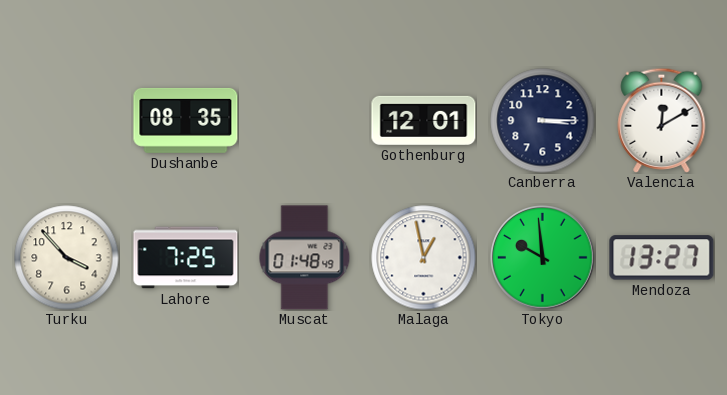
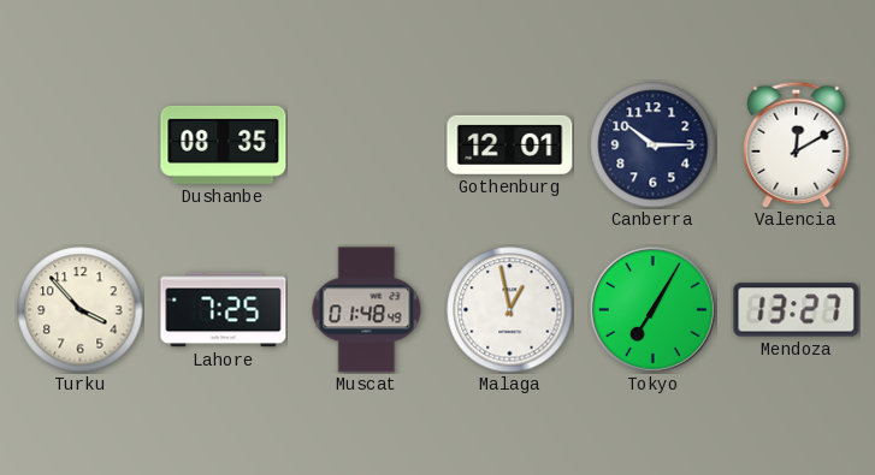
Canberra: 3:15 -> 10:15 (654, 146)
Tokyo: 9:59 -> 7:05 (654, 310)
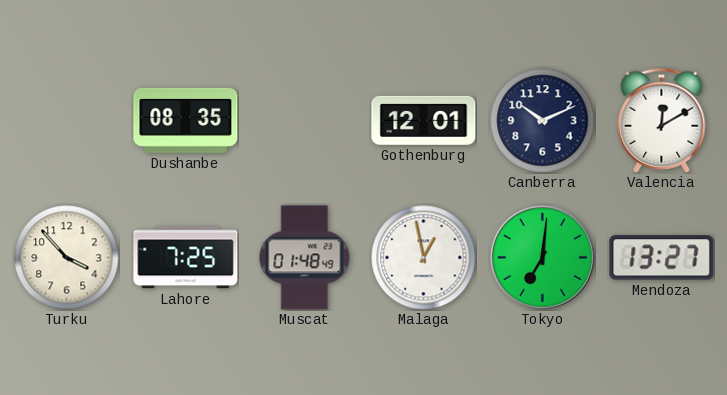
Canberra: 10:15 -> 10:11 (543, 121)
Tokyo: 7:05 -> 7:01 (543, 258)
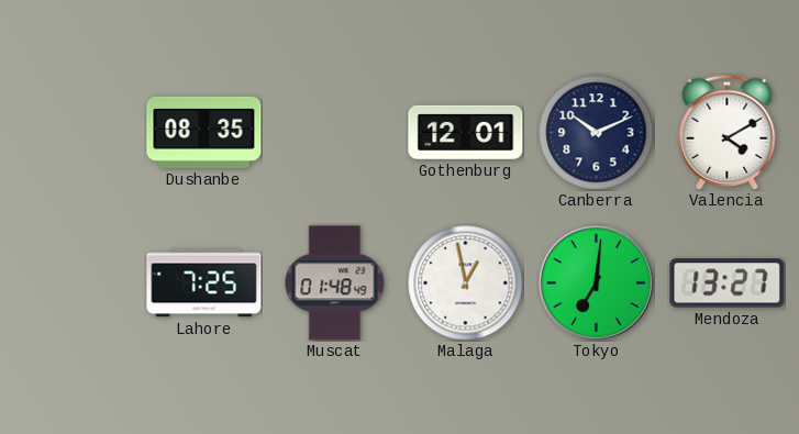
Valencia: 12:10 -> 4:10 (728, 132)
Turku: 3:53 -> none (67, 258)
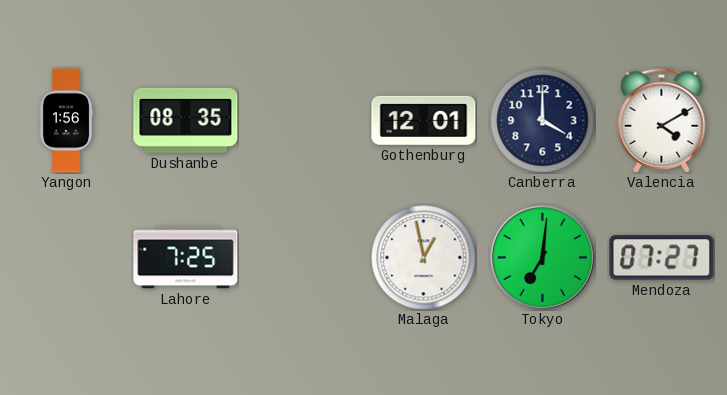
Yangon: none -> 1:56 (66, 121)
Canberra: 10:11 -> 4:00 (543, 121)
Muscat: 01:48 -> none (335, 283)
Mendoza: 13:27 -> 07:27 (662, 258)
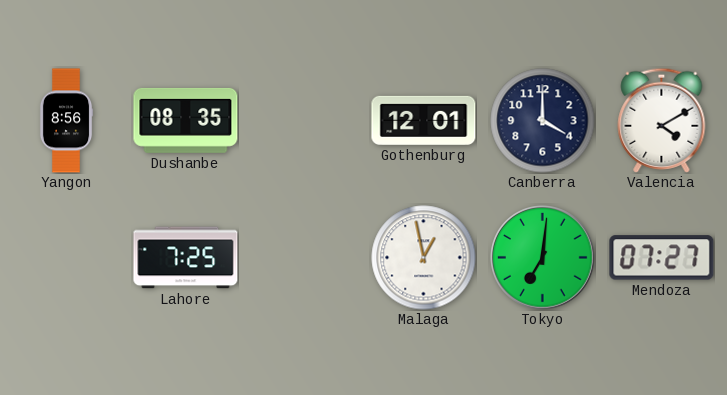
Yangon: 1:56 -> 8:56 (66, 121)
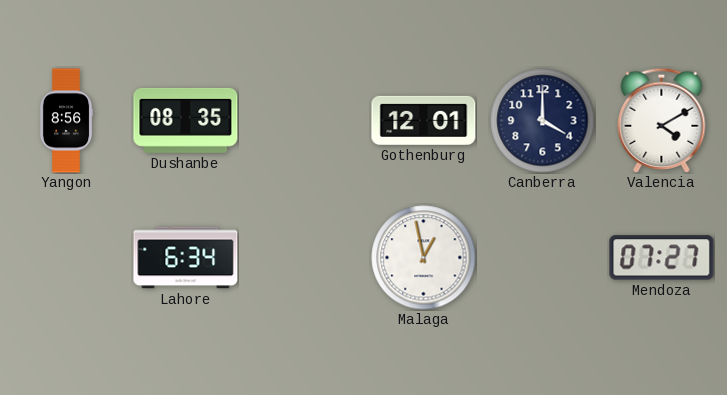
Lahore: 7:25 -> 6:34 (186, 258)
Tokyo: 7:01 -> none (543, 258)
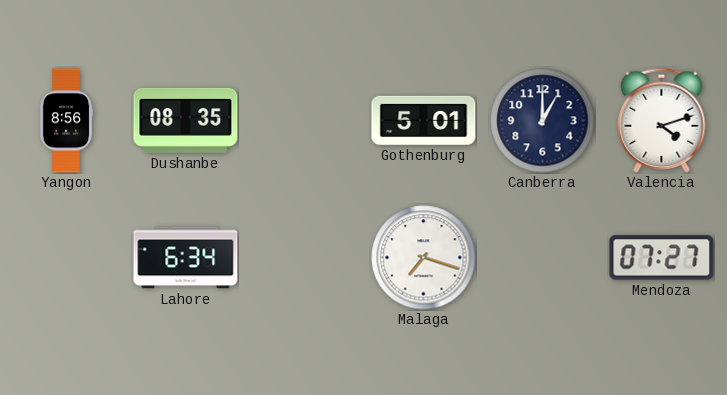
Gothenburg: 12:01 -> 5:01 (424, 120)
Canberra: 4:00 -> 1:00 (543, 121)
Valencia: 4:10 -> 4:12 (662, 120)
Malaga: 12:58 -> 7:18 (424, 258)
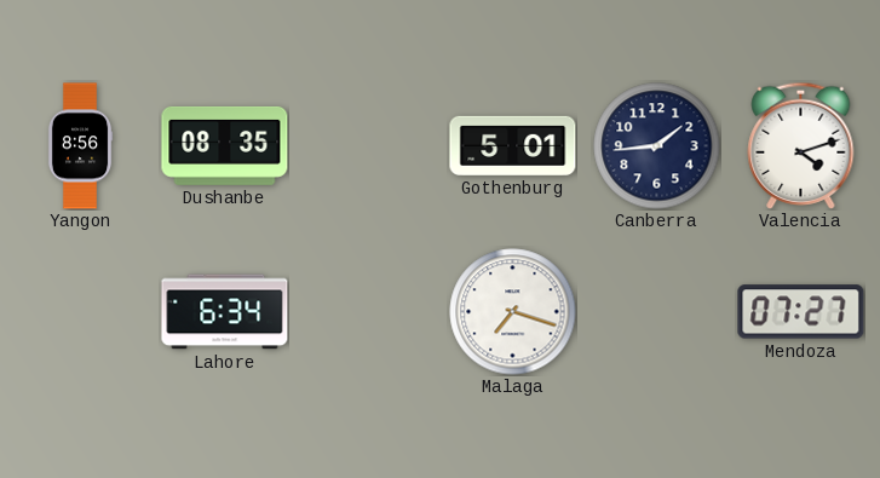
Canberra: 1:00 -> 1:44 (657, 146)
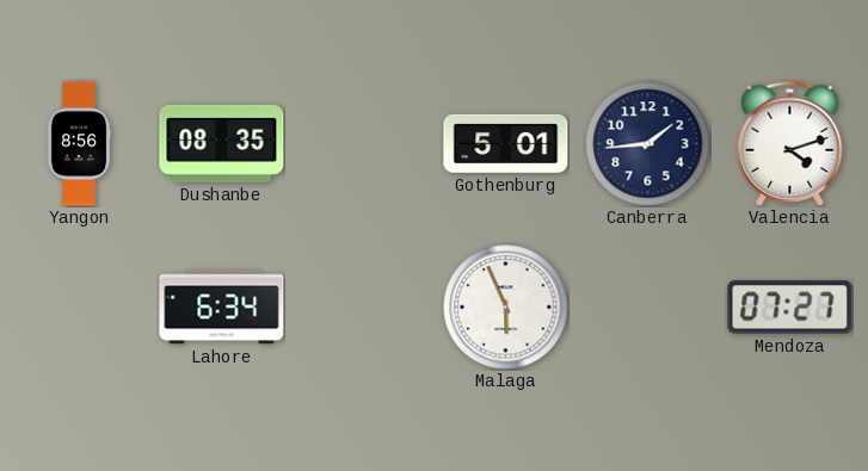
Malaga: 7:18 -> 5:56 (506, 308)
